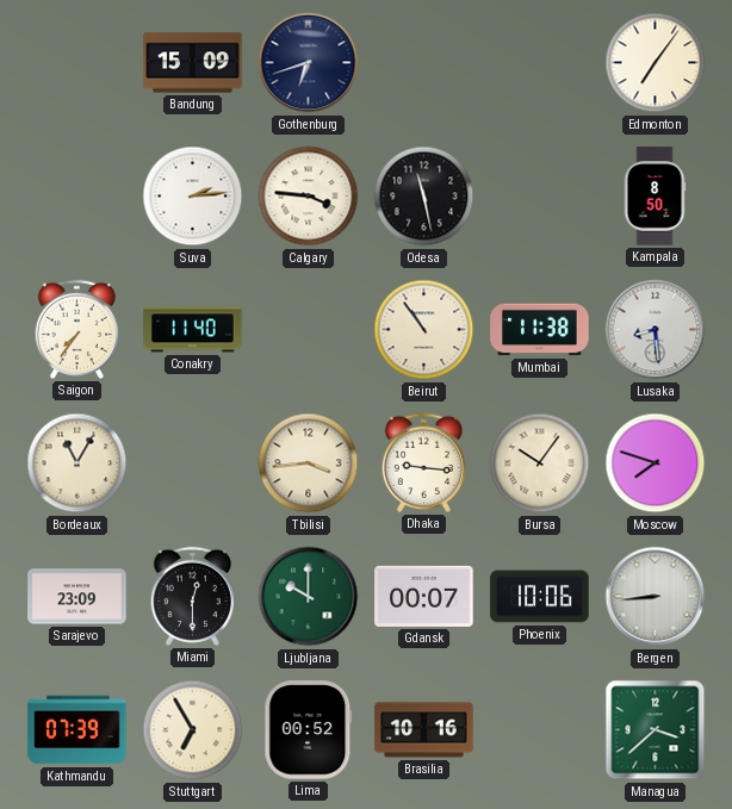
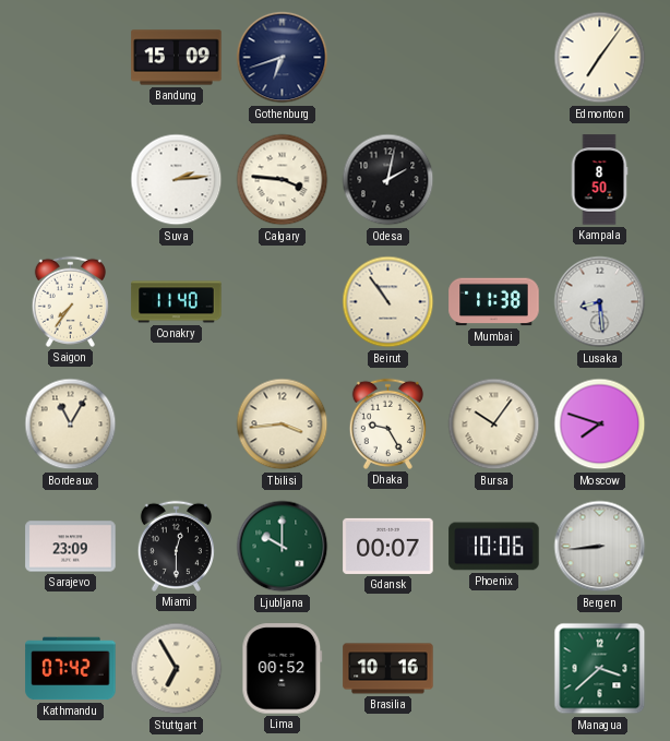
Odesa: 11:28 -> 2:02 (388, 180)
Dhaka: 9:16 -> 9:25 (387, 423)
Kathmandu: 07:39 -> 07:42 (71, 669)
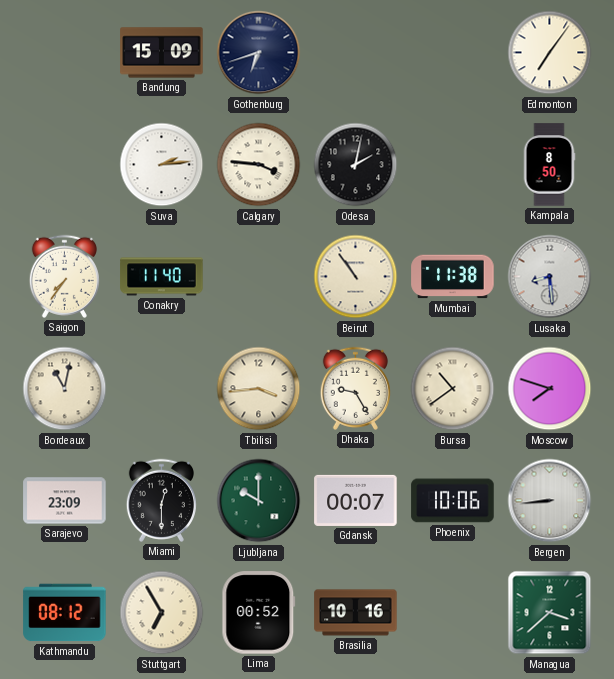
Bordeaux: 11:05 -> 11:02 (65, 389)
Bursa: 10:06 -> 10:39 (453, 389)
Kathmandu: 07:42 -> 08:12 (65, 613)
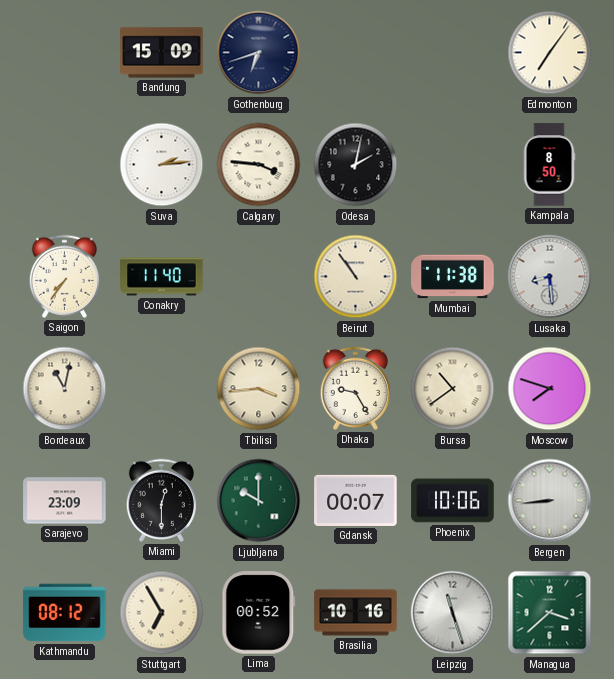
Leipzig: none -> 11:27 (453, 613)
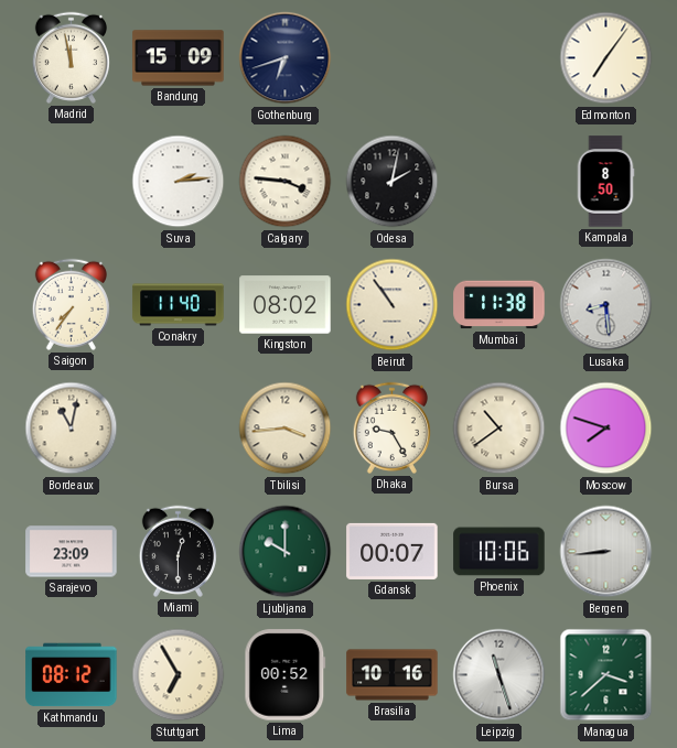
Madrid: none -> 11:58 (71, 57)
Kingston: none -> 08:02 (286, 305)
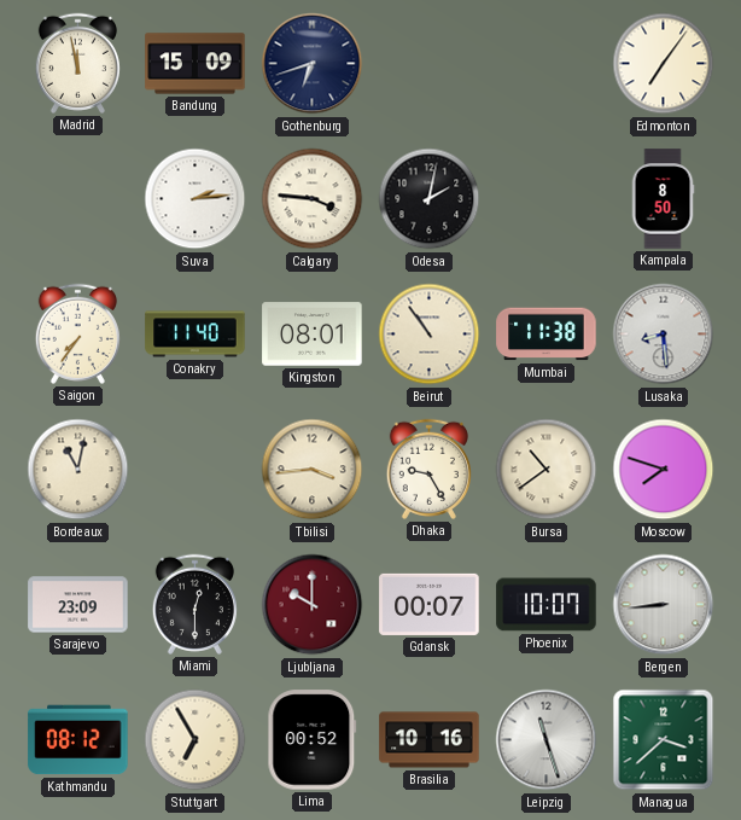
Kingston: 08:02 -> 08:01 (313, 335)
Ljubljana dial: green -> burgundy (313, 605)
Phoenix: 10:06 -> 10:07 (547, 605)
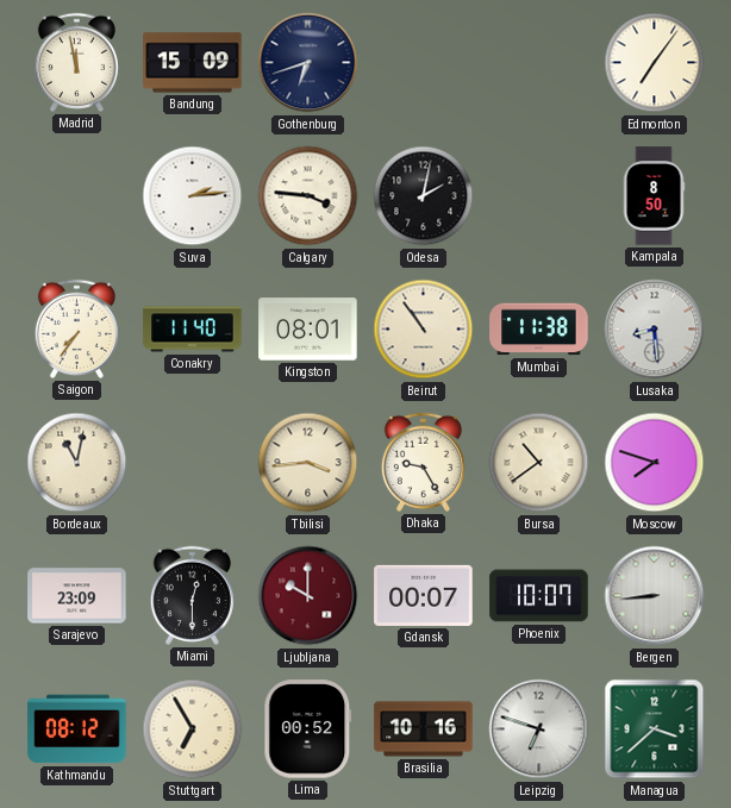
Leipzig: 11:27 -> 6:48 (539, 729)
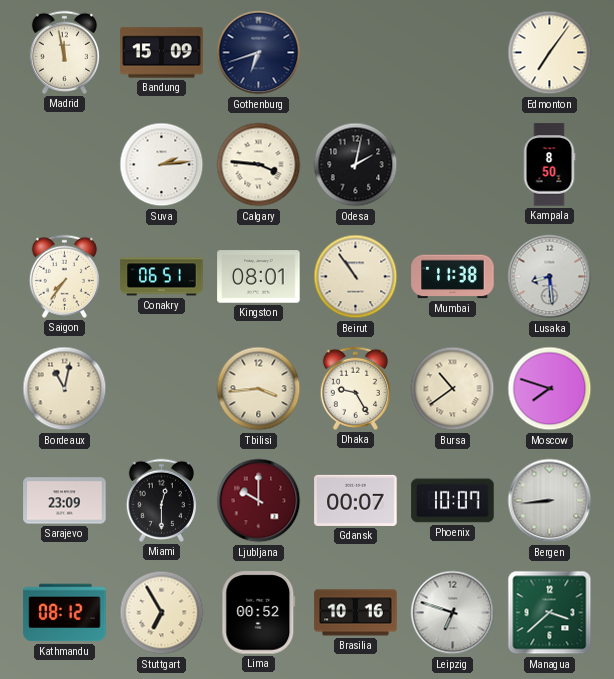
Conakry: 11:40 -> 06:51 (162, 277)
